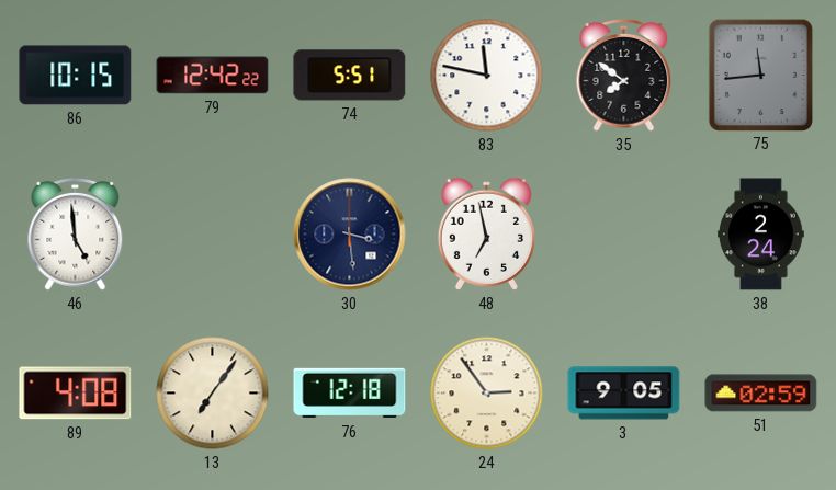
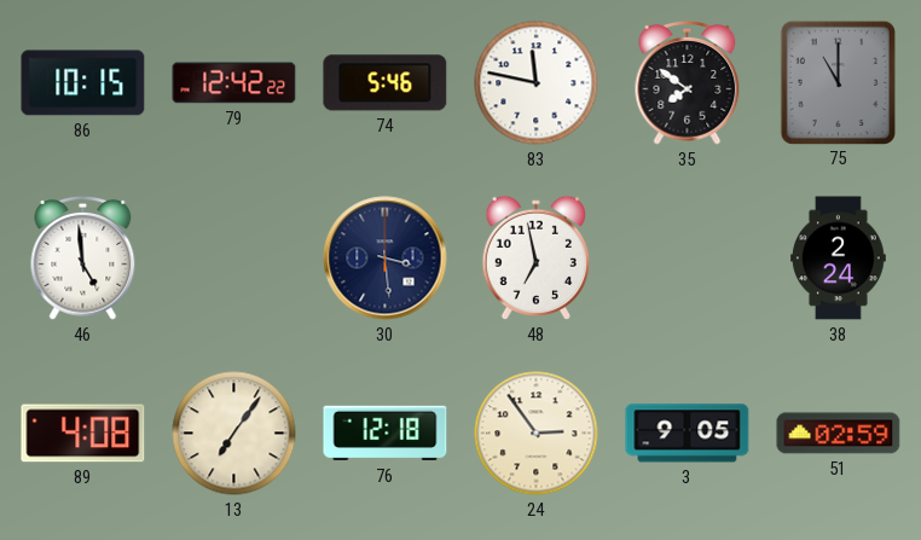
74: 5:51 -> 5:46 (386, 83)
75: 11:44 -> 11:00 (838, 82)
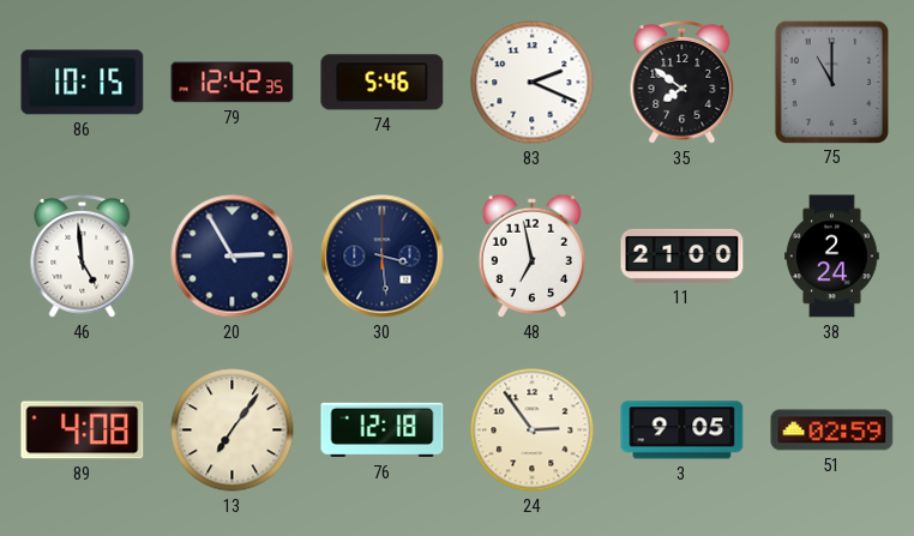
79: 12:42:22 -> 12:42:35 (233, 83)
83: 11:47 -> 2:19 (533, 83)
20: none -> 2:55 (233, 257)
11: none -> 21:00 (683, 255)
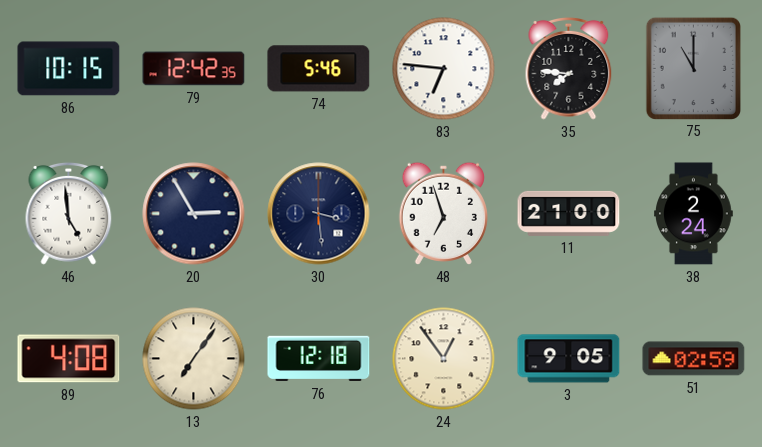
83: 2:19 -> 6:46 (444, 69)
35: 7:51 -> 7:46 (569, 68)
48: 6:58 -> 6:57 (443, 213)
24: 2:54 -> 12:54 (444, 359)
